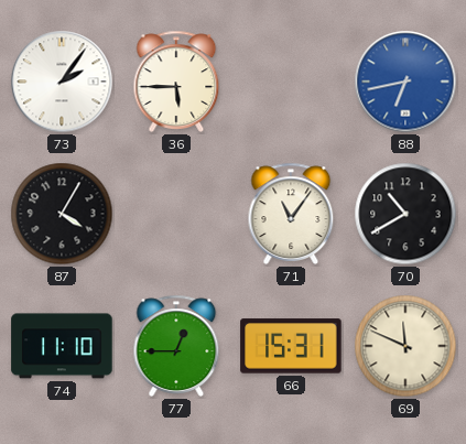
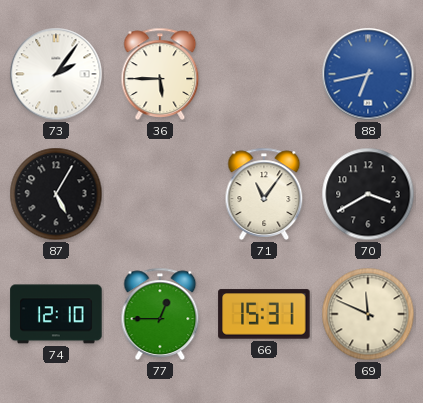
87: 4:05 -> 5:05 (56, 194)
70: 10:40 -> 3:40 (368, 194)
74: 11:10 -> 12:10 (56, 314)
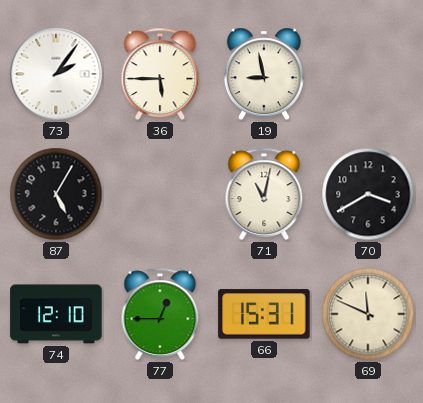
19: none -> 8:58 (264, 74)
88: 6:43 -> none (368, 74)
71: 11:06 -> 11:02 (264, 194)
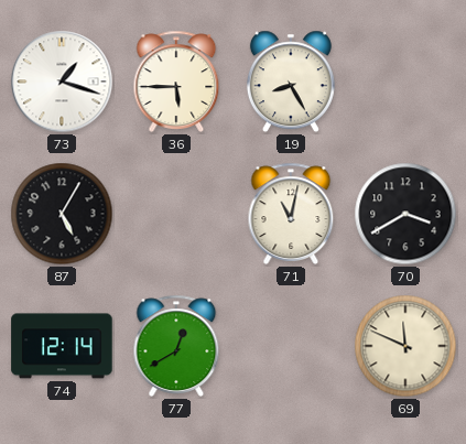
73: 2:06 -> 1:18 (62, 82)
19: 8:58 -> 8:25 (291, 82)
74: 12:10 -> 12:14 (62, 346)
77: 12:45 -> 12:40 (176, 346)
66: 15:31 -> none (264, 314)
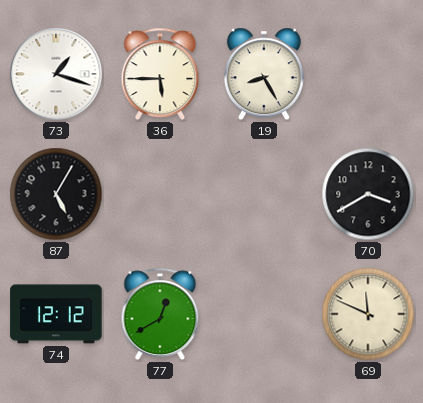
71: 11:02 -> none (291, 214)
74: 12:14 -> 12:12 (56, 314)
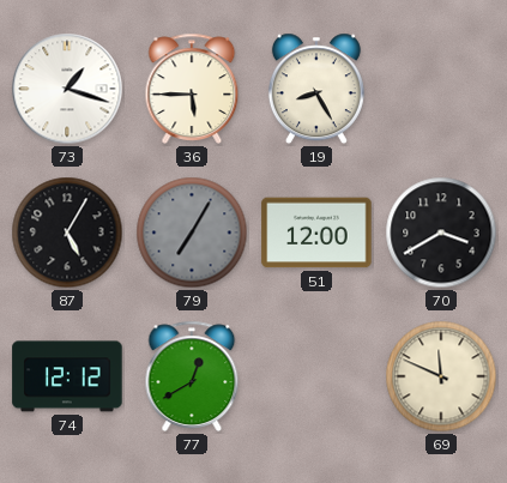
79: none -> 7:05 (192, 233)
51: none -> 12:00 (316, 233)
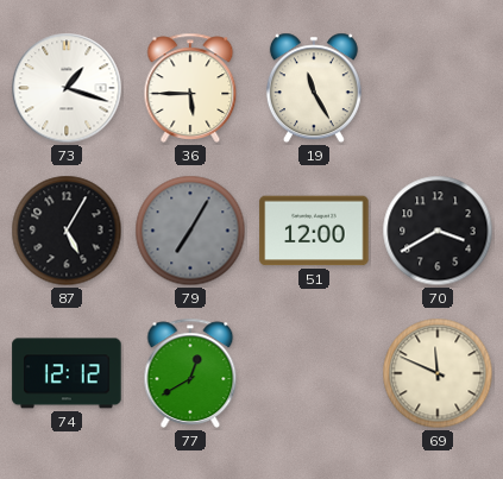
19: 8:25 -> 11:25 (314, 88)
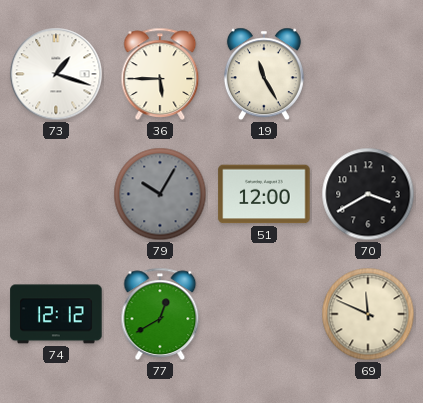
87: 5:05 -> none (67, 231)
79: 7:05 -> 10:05 (160, 194)
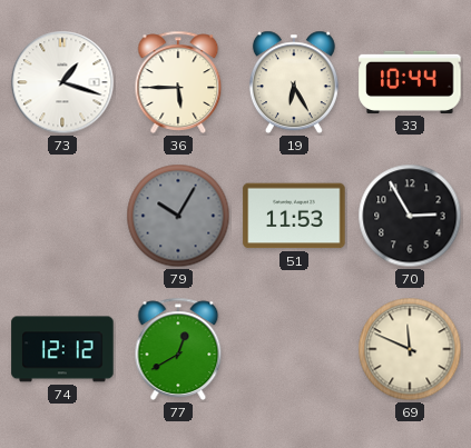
19: 11:25 -> 6:25 (294, 82)
33: none -> 10:44 (410, 82)
51: 12:00 -> 11:53 (294, 216)
70: 3:40 -> 2:55 (410, 216)
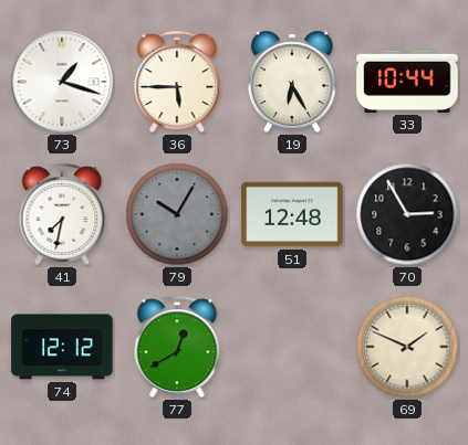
41: none -> 7:32 (62, 214)
51: 11:53 -> 12:48 (292, 214)
69: 11:49 -> 1:49 (407, 347)
